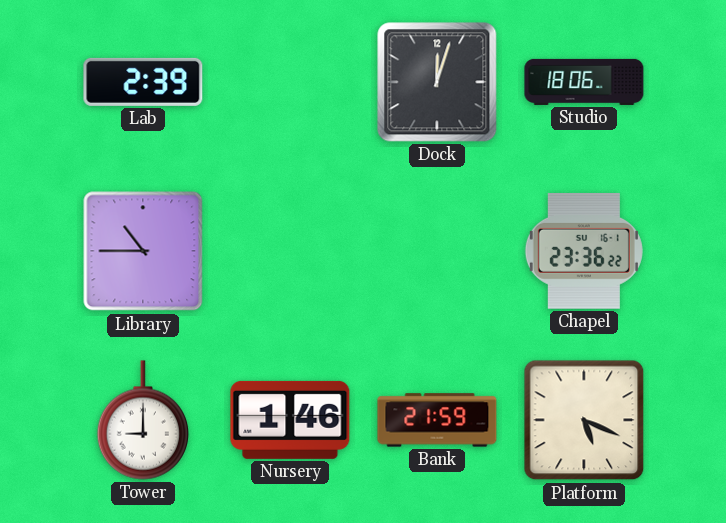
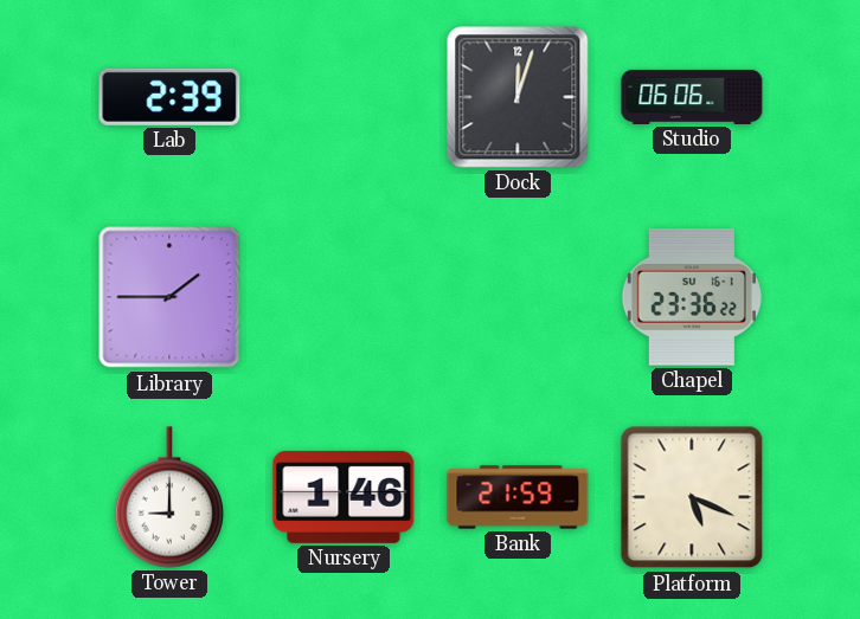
Studio: 18:06 -> 06:06 (692, 97)
Library: 10:45 -> 1:45 (169, 297)
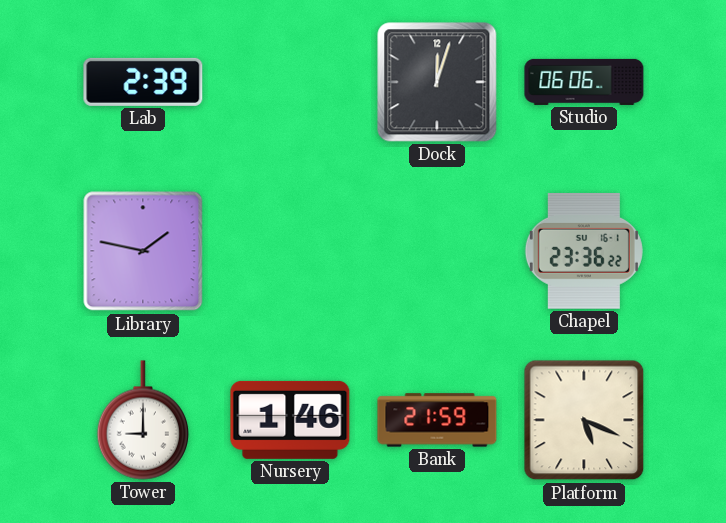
Library: 1:45 -> 1:47 (143, 251)
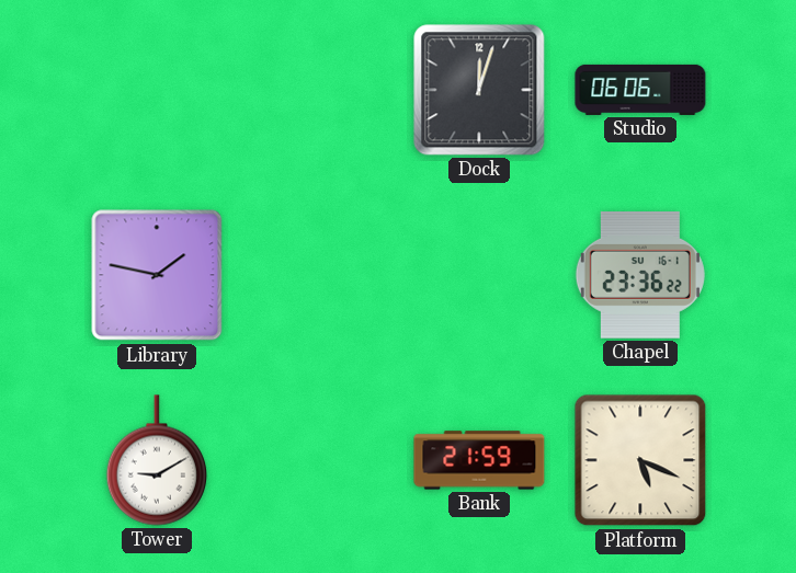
Lab: 2:39 -> none (143, 82)
Tower: 9:00 -> 9:10 (156, 460)
Nursery: 1:46 -> none (290, 420)
